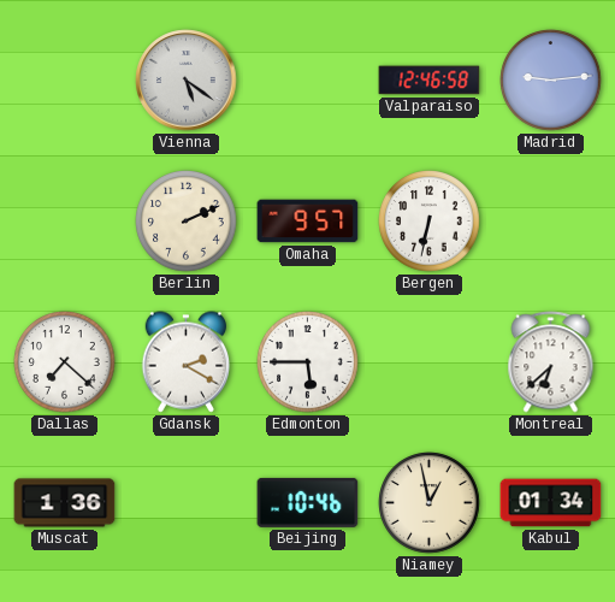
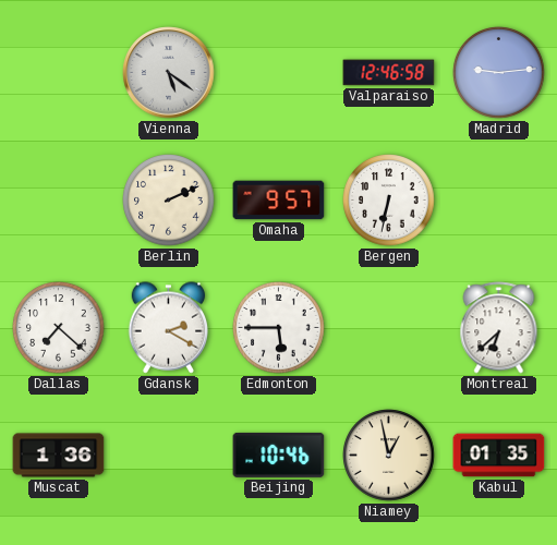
Kabul: 01:34 -> 01:35 (499, 456)
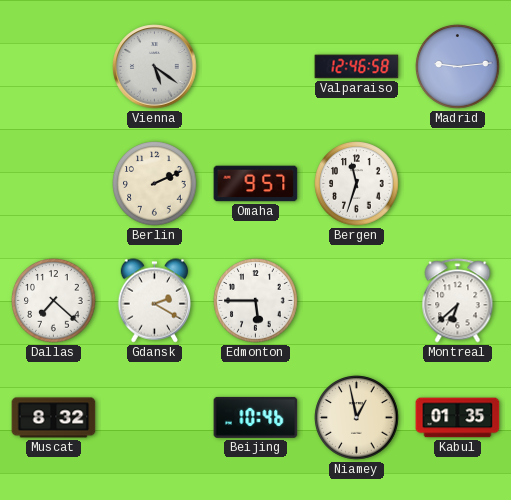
Bergen: 6:32 -> 11:33 (357, 184)
Muscat: 1:36 -> 8:32 (54, 418)
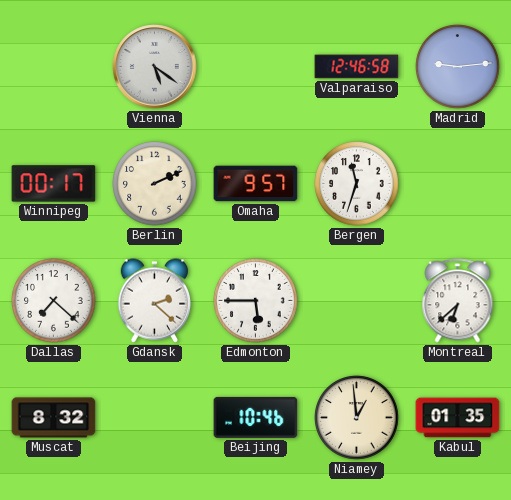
Winnipeg: none -> 00:17 (54, 184)
Gdansk: 2:20 -> 2:22 (155, 301)
Niamey: 12:58 -> 12:59 (357, 418)
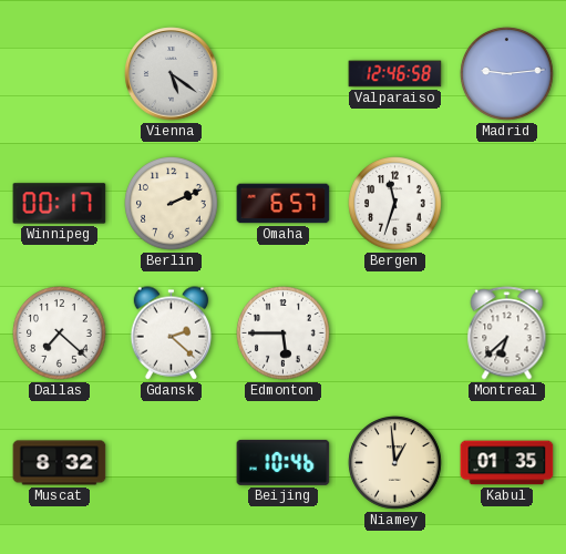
Omaha: 9:57 -> 6:57 (284, 204)
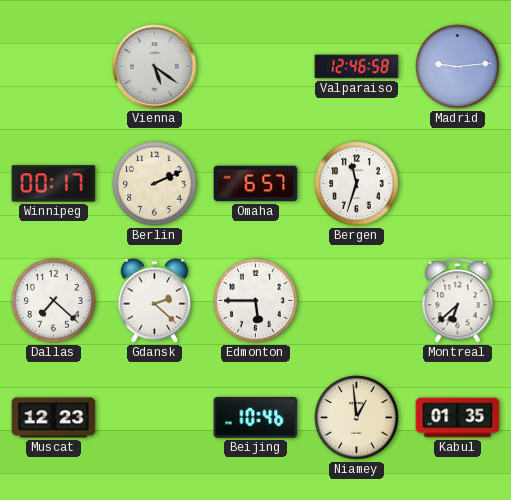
Muscat: 8:32 -> 12:23 (54, 418)
